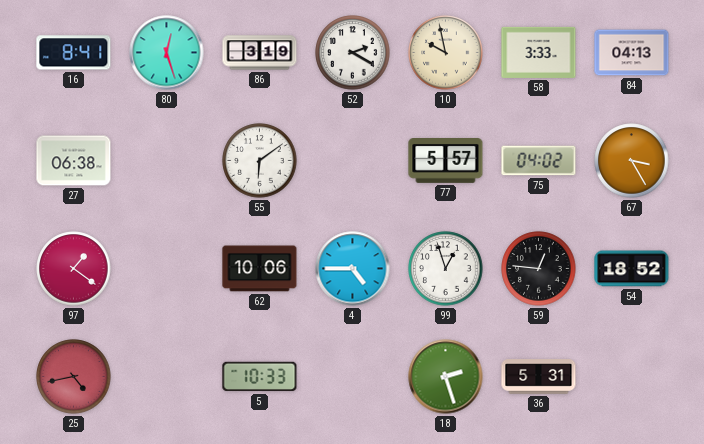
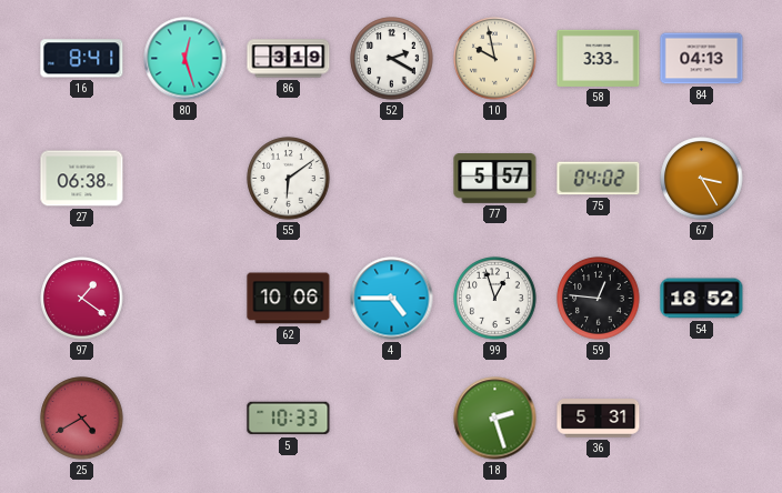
25: 4:43 -> 4:40 (82, 419)
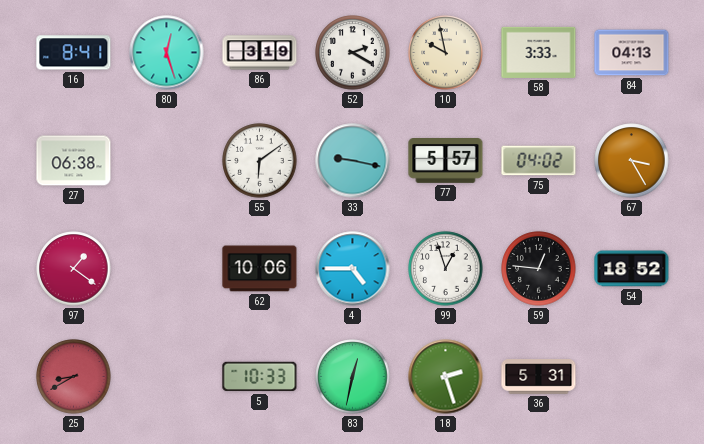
33: none -> 9:17 (353, 161)
25: 4:40 -> 8:40 (74, 377)
83: none -> 12:32 (353, 377)
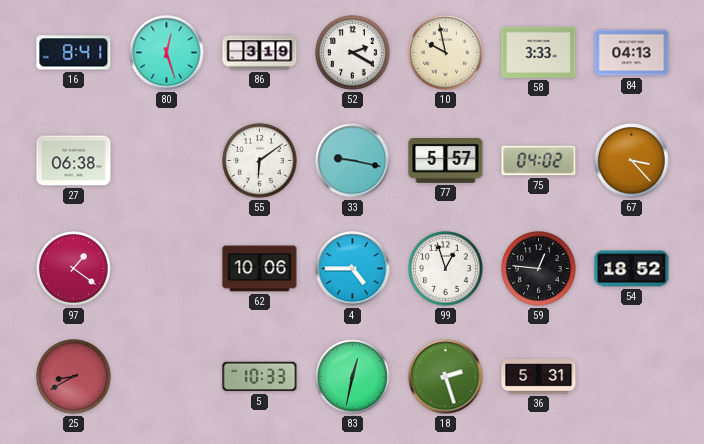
67: 3:25 -> 3:23 (632, 161)
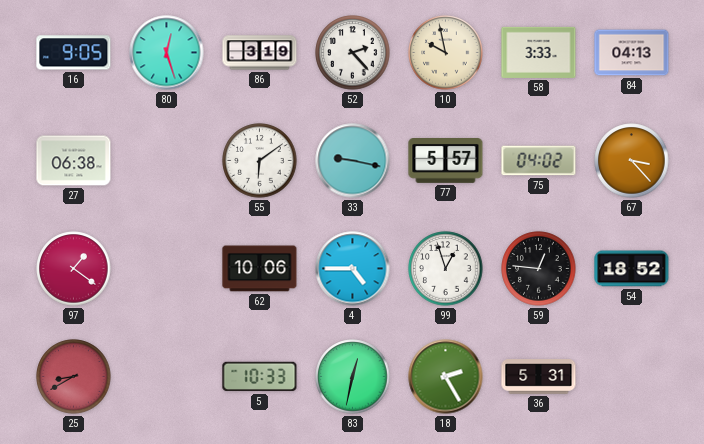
16: 8:41 -> 9:05 (74, 53)
52: 2:20 -> 2:23 (353, 53)
18: 2:27 -> 2:25 (446, 377)
